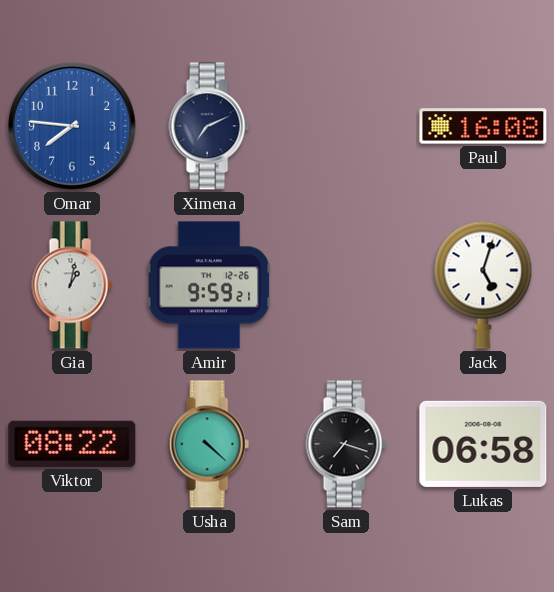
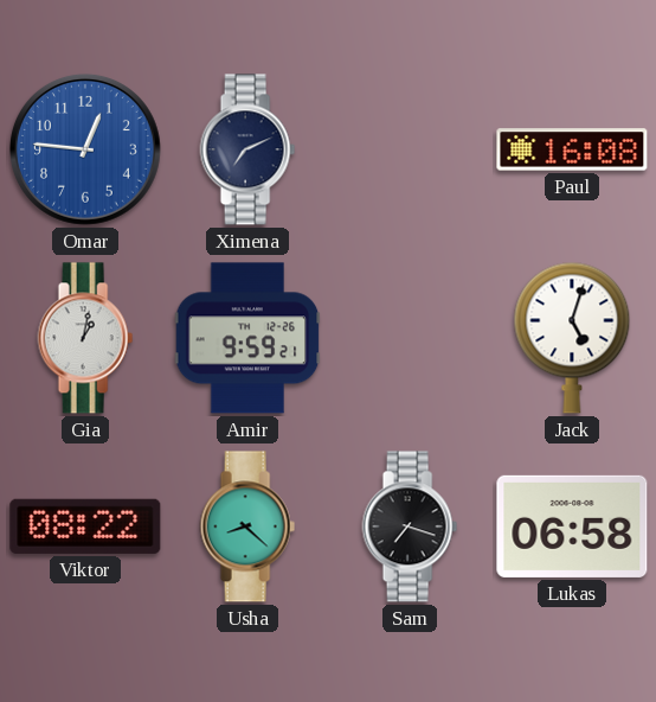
Omar: 7:46 -> 12:46 (86, 151)
Usha: 4:22 -> 8:22 (247, 526)
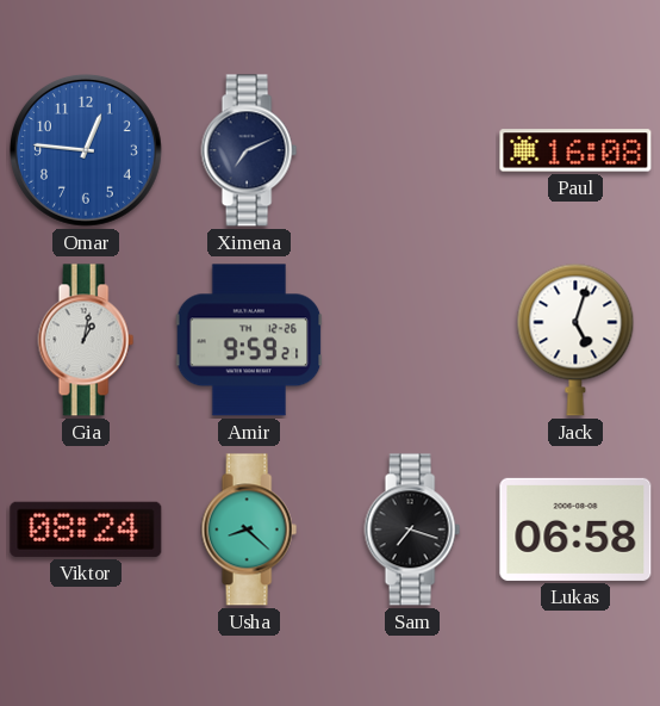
Viktor: 08:22 -> 08:24 (86, 529)
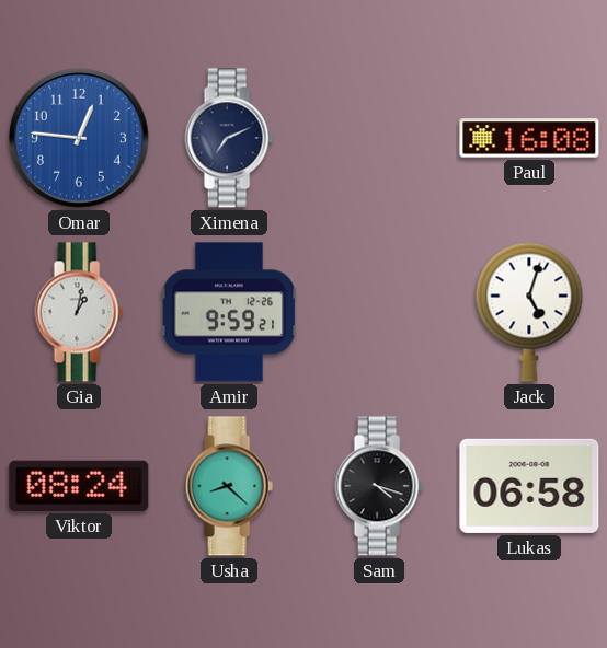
Sam: 7:18 -> 4:18 (379, 486)
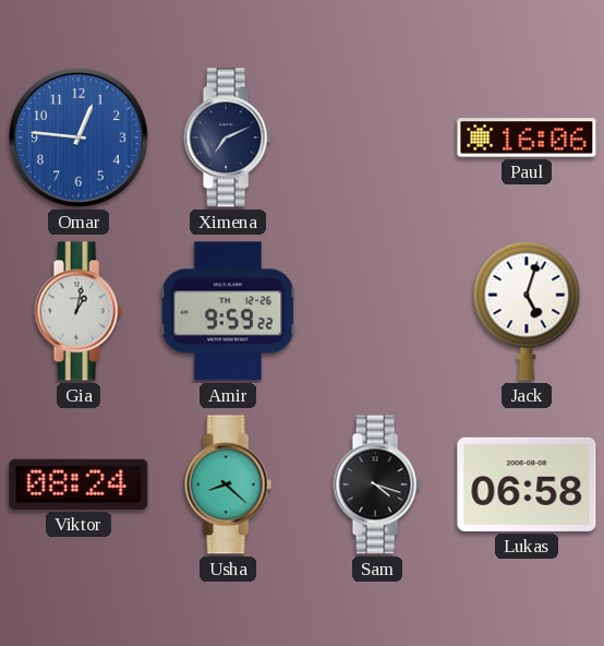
Paul: 16:08 -> 16:06 (527, 137)
Amir: 9:59:21 -> 9:59:22 (228, 311)
